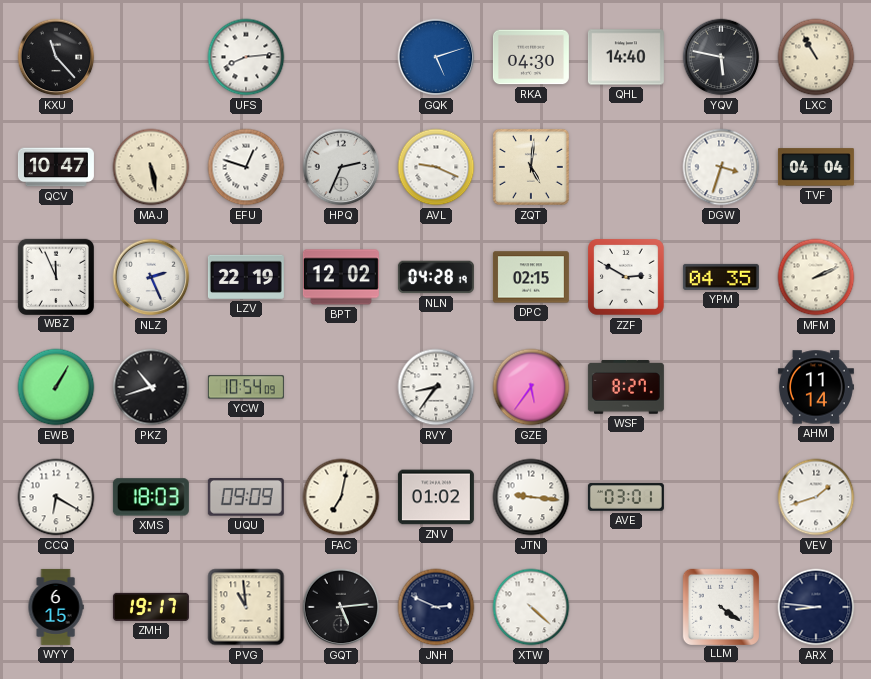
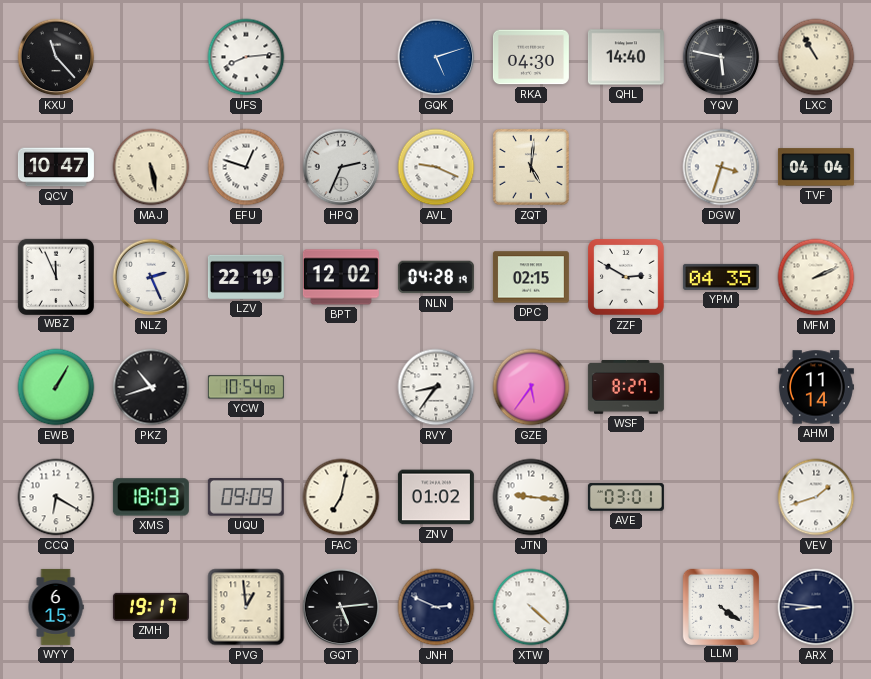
PVG: 10:59 -> 12:59 (246, 607)
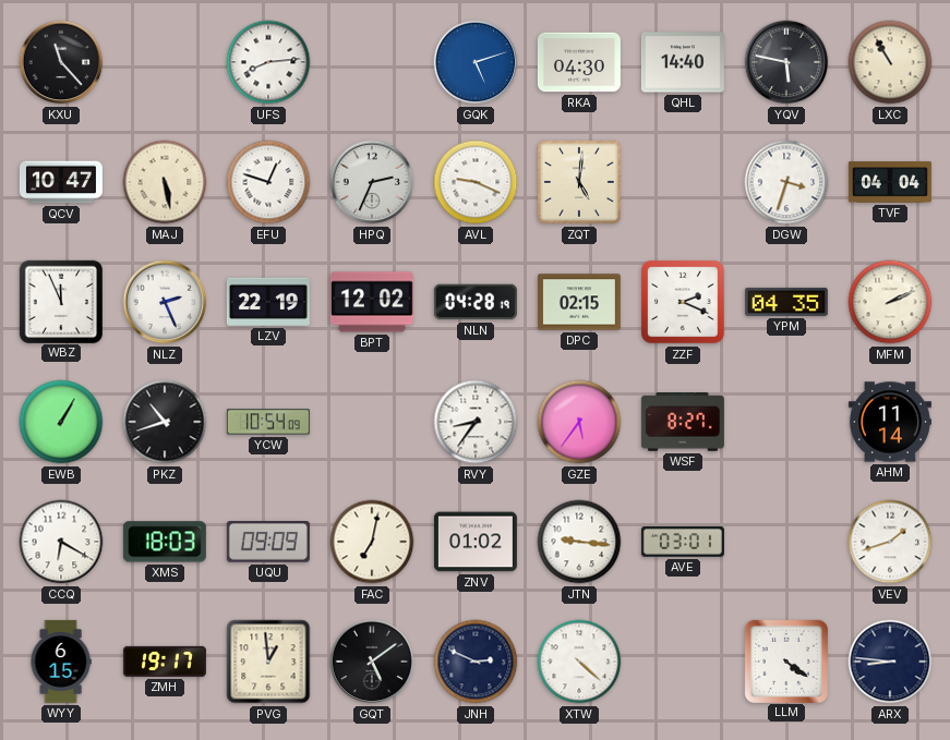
ZZF: 2:50 -> 2:19 (684, 303)
GQT: 5:14 -> 5:09 (372, 662)
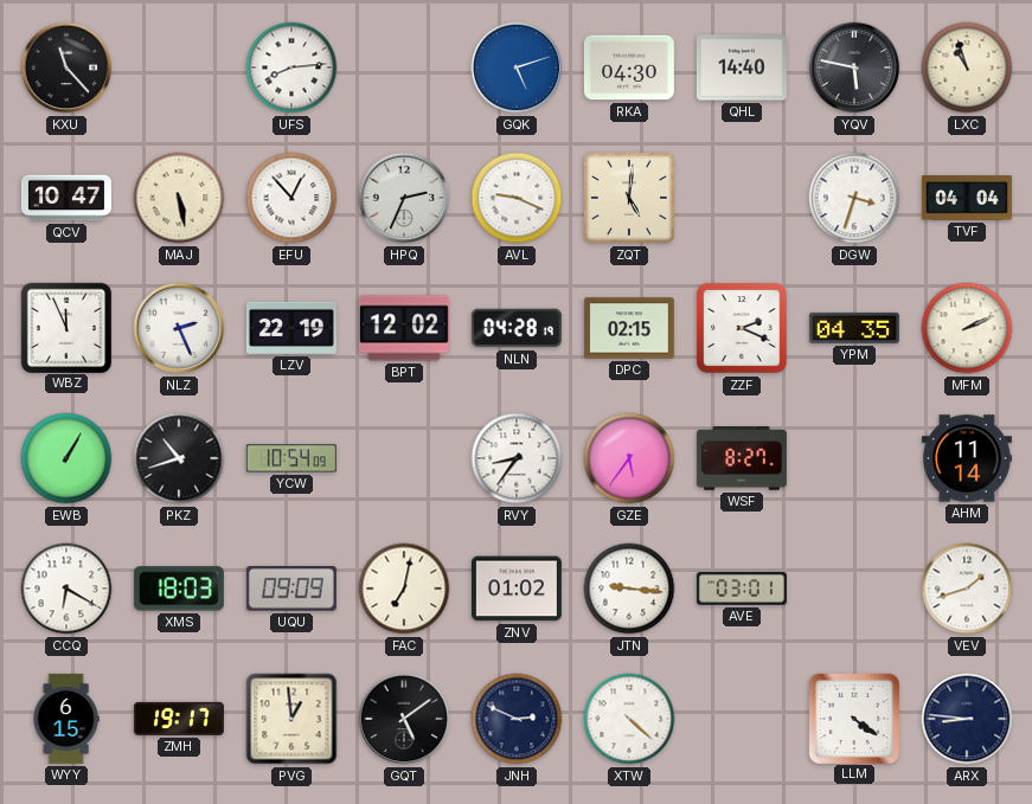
LXC: 10:55 -> 10:57 (967, 67)
EFU: 12:48 -> 12:53 (291, 198)
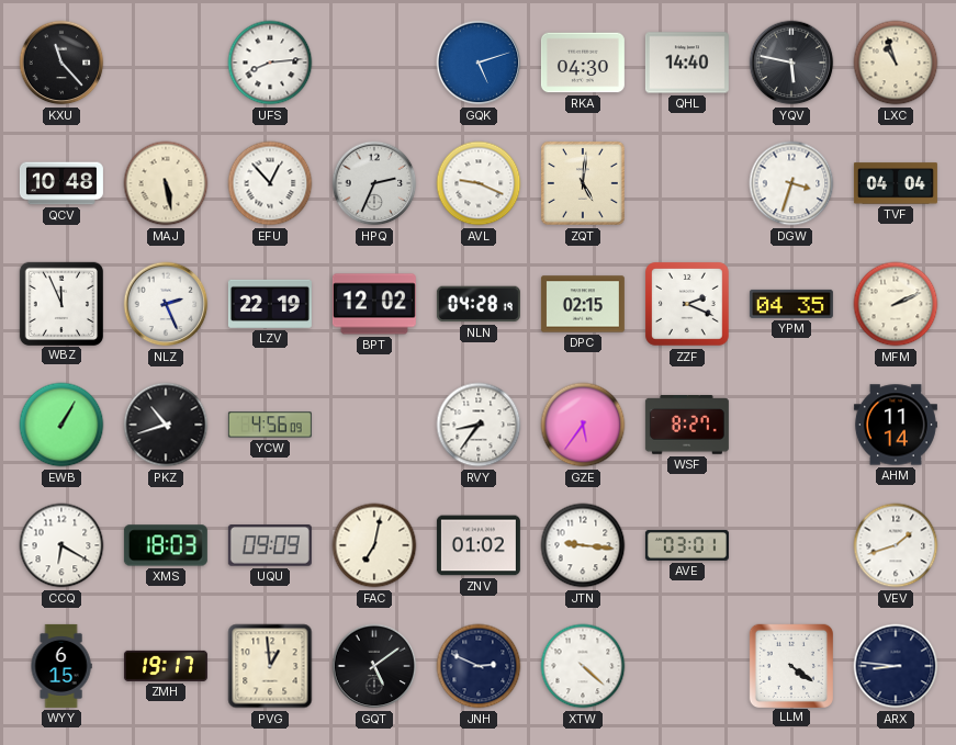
QCV: 10:47 -> 10:48 (61, 183)
YCW: 10:54 -> 4:56 (270, 425)
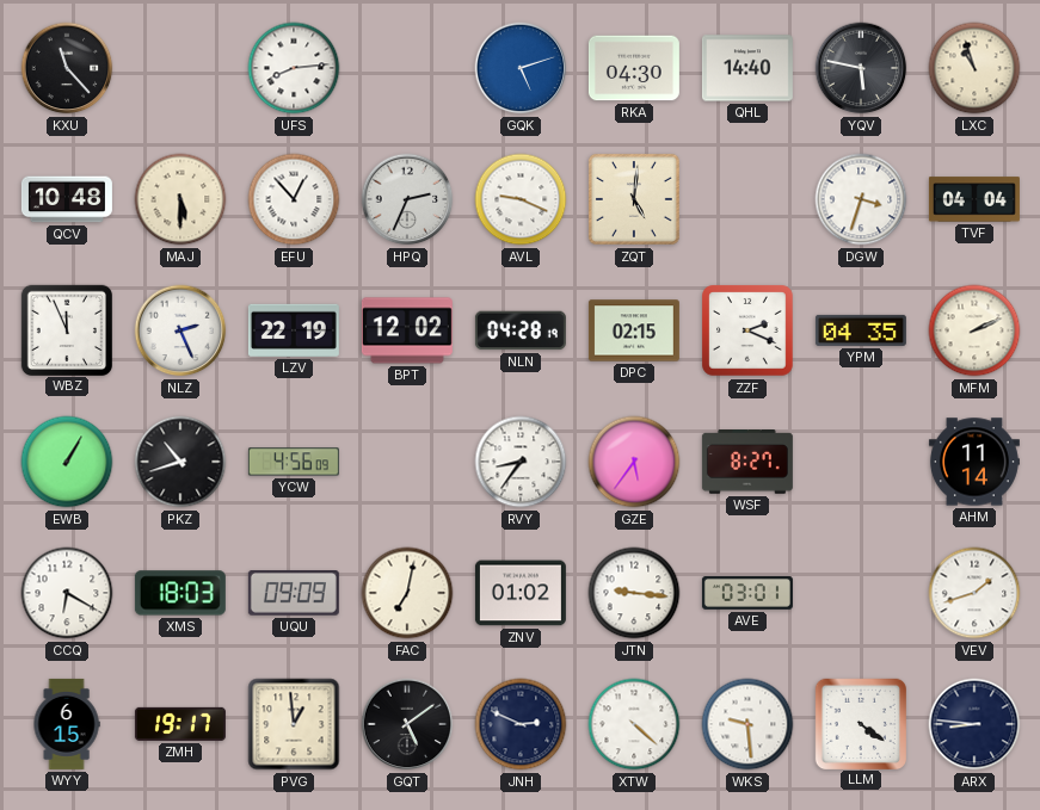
MAJ: 5:28 -> 5:30 (180, 199)
WKS: none -> 9:29 (747, 724)
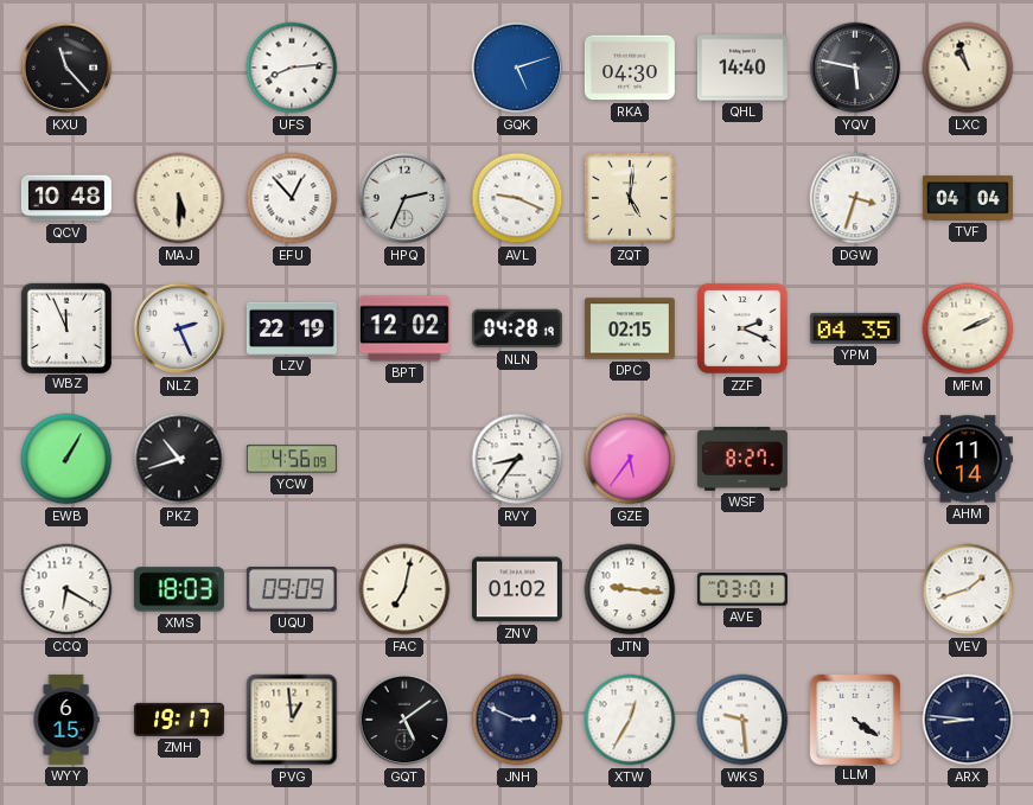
XTW: 4:22 -> 12:35 (630, 720)
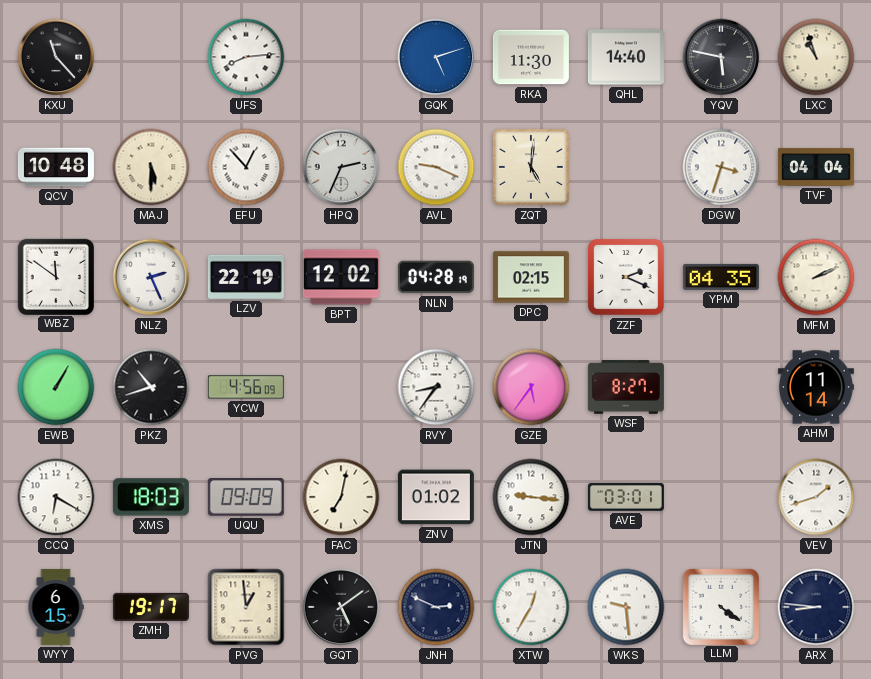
RKA: 04:30 -> 11:30 (531, 57)
WBZ: 11:56 -> 11:51 (55, 276)
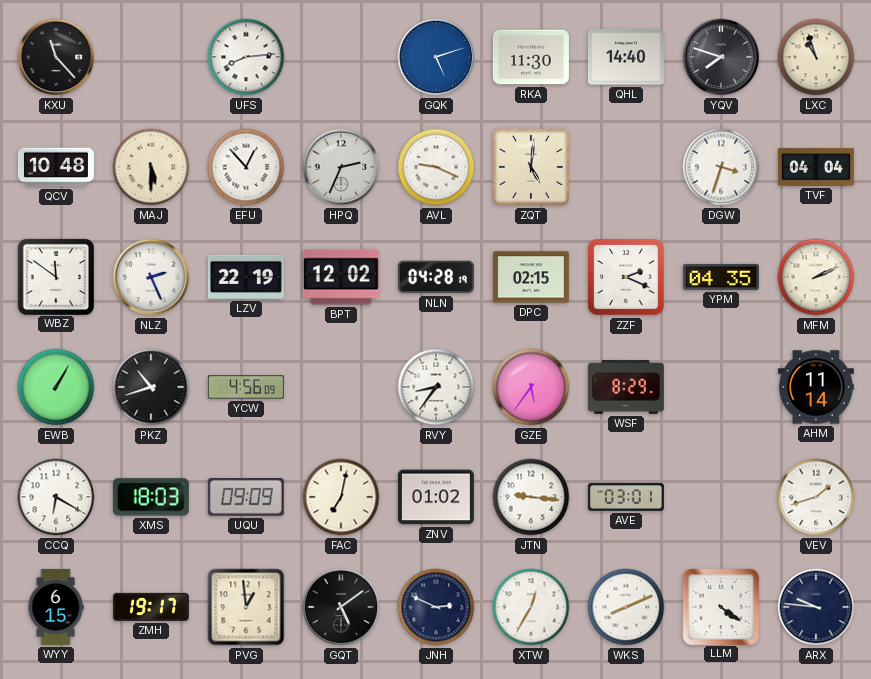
YQV: 5:47 -> 7:48 (721, 57)
WSF: 8:27 -> 8:29 (626, 388)
WKS: 9:29 -> 8:11 (626, 607)
ARX: 8:46 -> 9:46 (816, 607)
